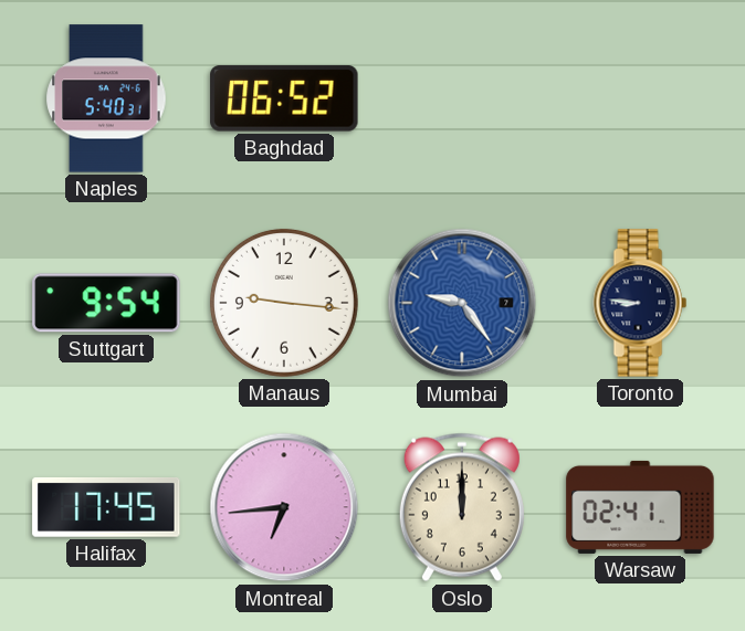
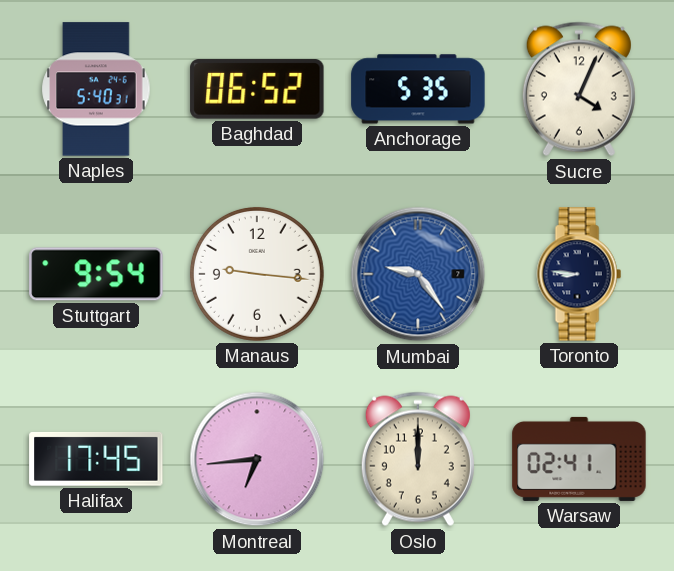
Anchorage: none -> 5:35 (418, 89)
Sucre: none -> 4:04 (579, 89)
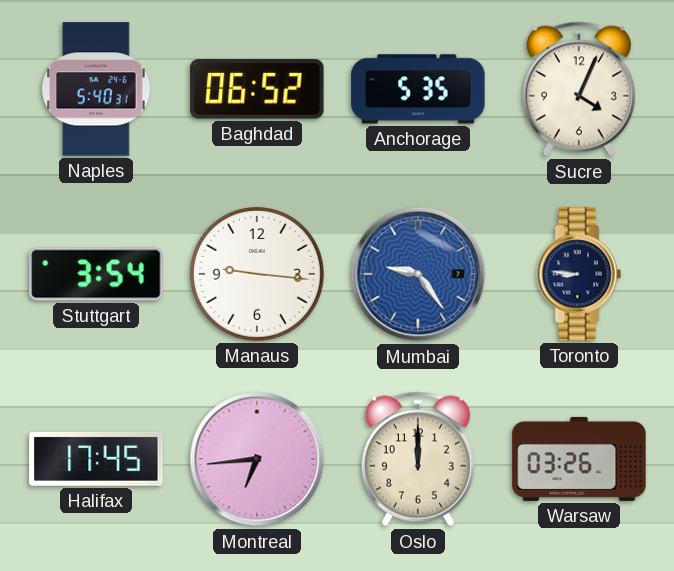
Stuttgart: 9:54 -> 3:54 (96, 274)
Warsaw: 02:41 -> 03:26 (579, 459)
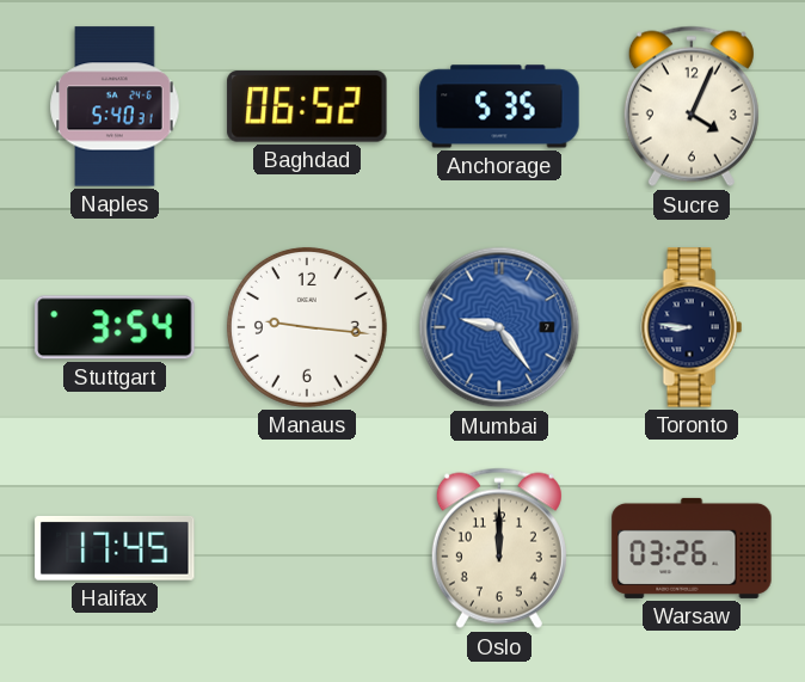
Montreal: 6:44 -> none (257, 459)
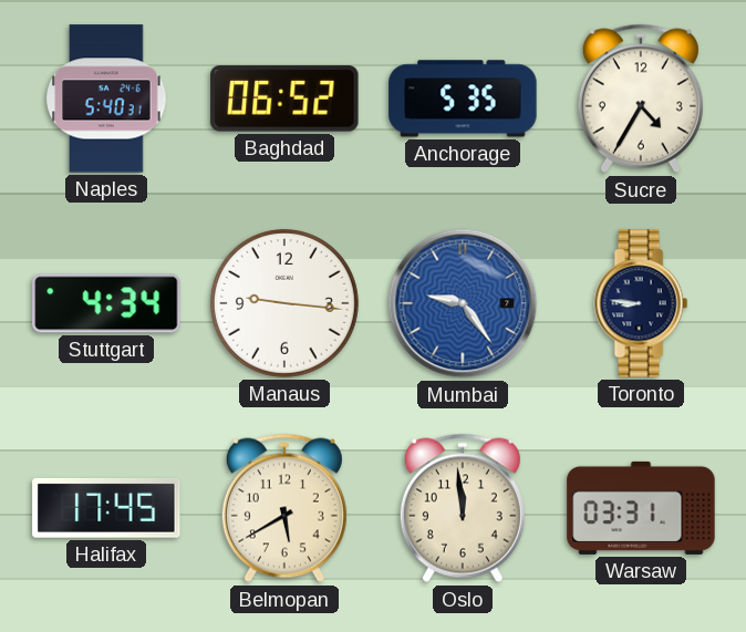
Sucre: 4:04 -> 4:35 (641, 99)
Stuttgart: 3:54 -> 4:34 (106, 303)
Belmopan: none -> 5:40 (284, 508)
Oslo: 12:00 -> 11:59 (463, 508)
Warsaw: 03:26 -> 03:31 (641, 508)
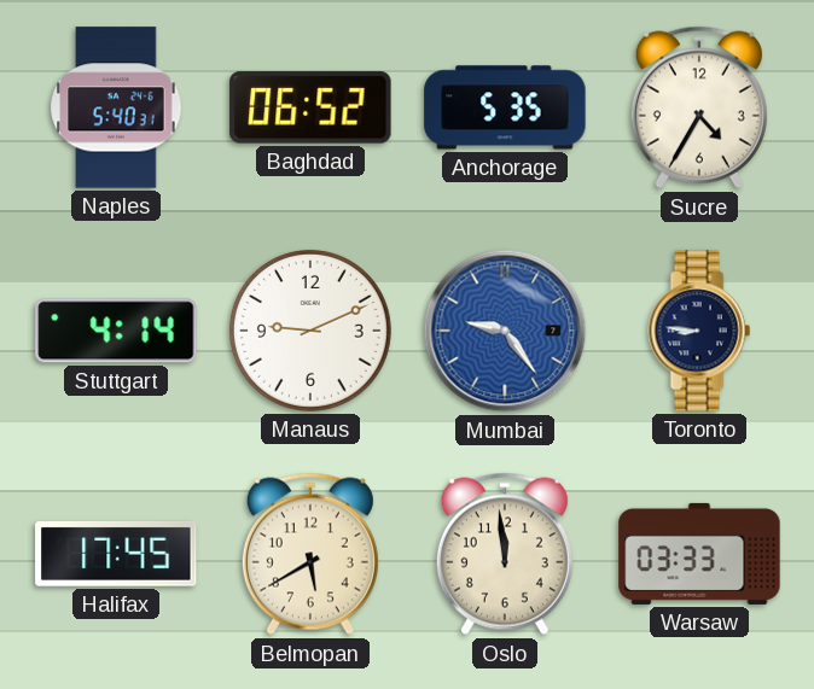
Stuttgart: 4:34 -> 4:14 (116, 331)
Manaus: 9:16 -> 9:11 (310, 331)
Warsaw: 03:31 -> 03:33 (699, 554)
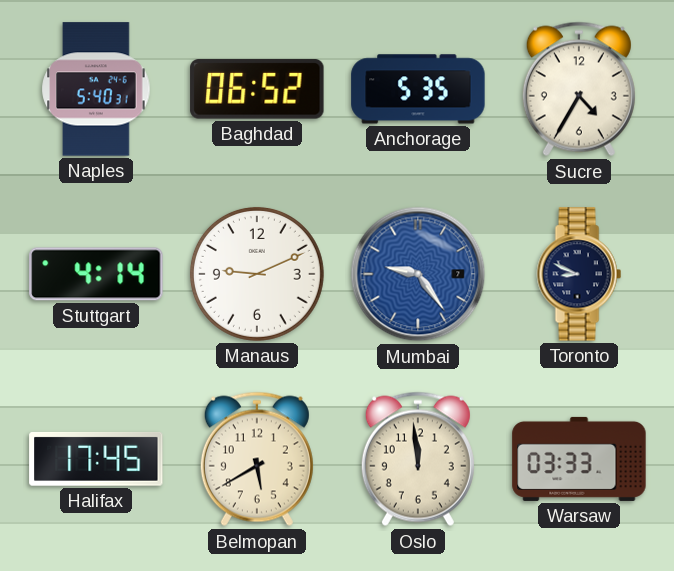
Toronto: 8:46 -> 8:49 (579, 274)
